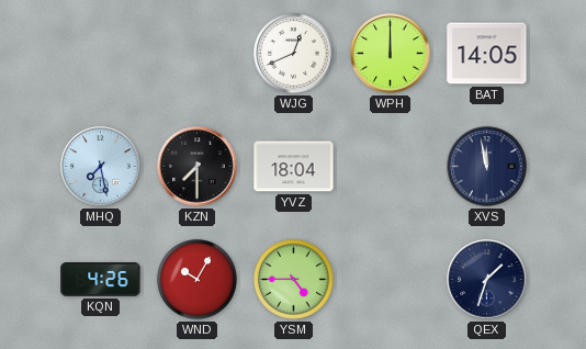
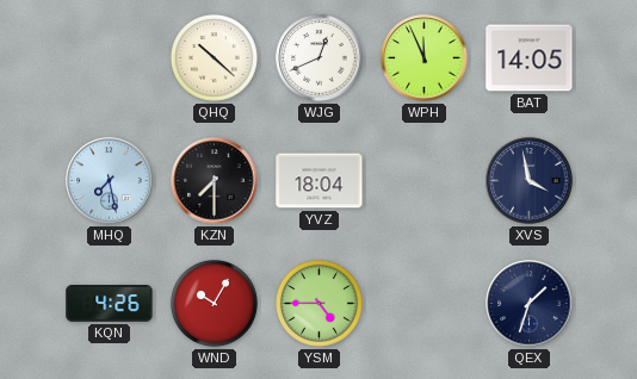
QHQ: none -> 10:22 (215, 58)
WPH: 12:00 -> 11:56 (425, 58)
XVS: 11:58 -> 3:58 (530, 181)
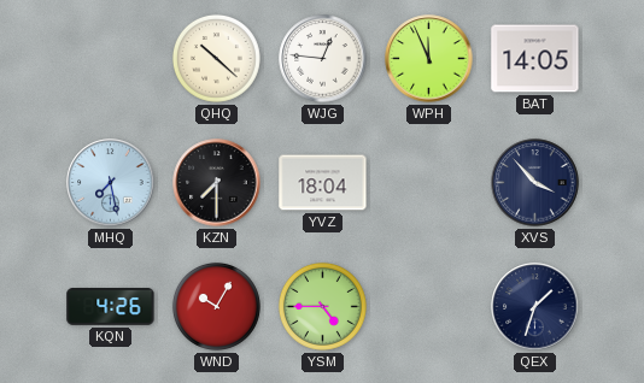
WJG: 12:41 -> 12:46 (323, 59)
XVS: 3:58 -> 3:53 (535, 183)
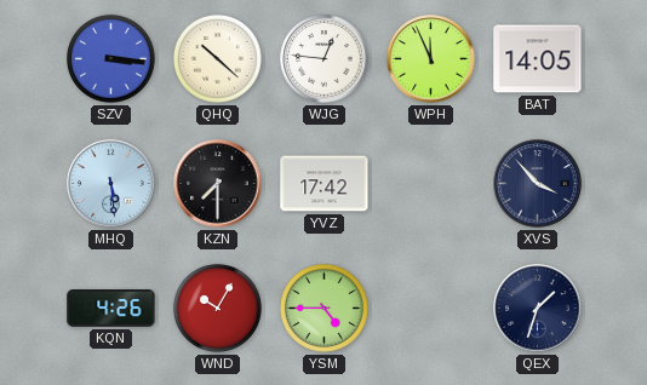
SZV: none -> 3:16 (111, 59)
MHQ: 7:28 -> 5:29 (111, 184)
YVZ: 18:04 -> 17:42 (325, 184)
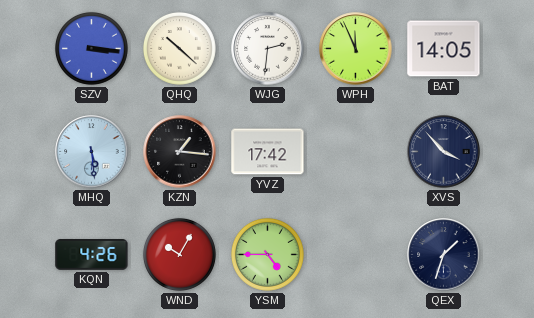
WJG: 12:46 -> 2:31 (268, 49)
KZN: 7:30 -> 1:16 (180, 152)
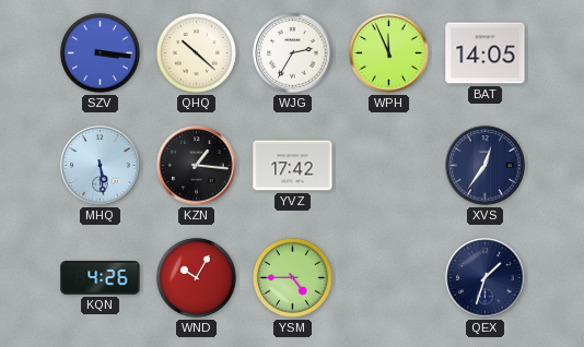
WJG: 2:31 -> 2:35 (293, 53)
XVS: 3:53 -> 12:36 (486, 166)
